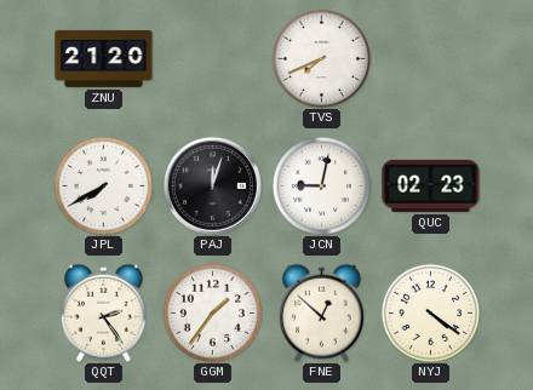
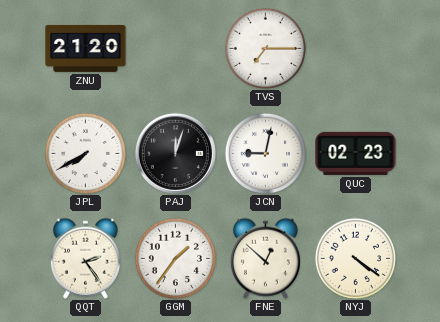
TVS: 7:41 -> 7:15 (265, 48)
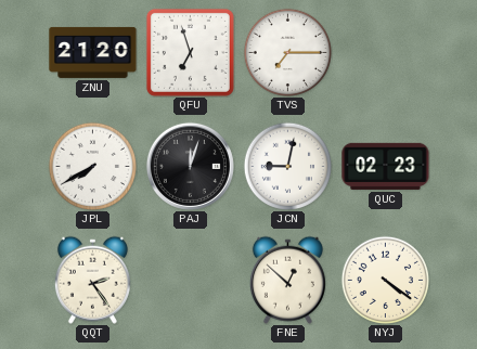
QFU: none -> 6:57 (190, 52)
GGM: 1:36 -> none (175, 258)
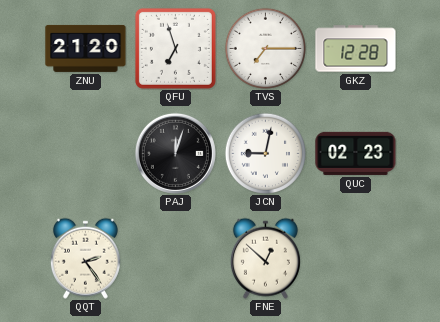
GKZ: none -> 12:28 (356, 49)
JPL: 7:40 -> none (92, 166)
NYJ: 4:21 -> none (385, 280)
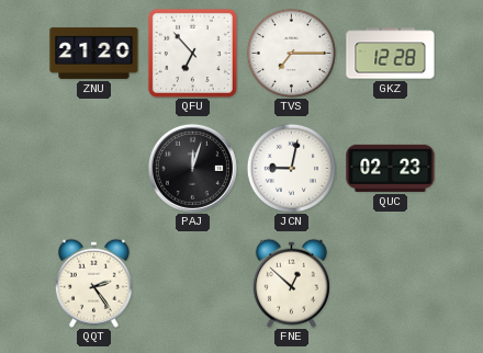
QFU: 6:57 -> 6:53 (192, 53)
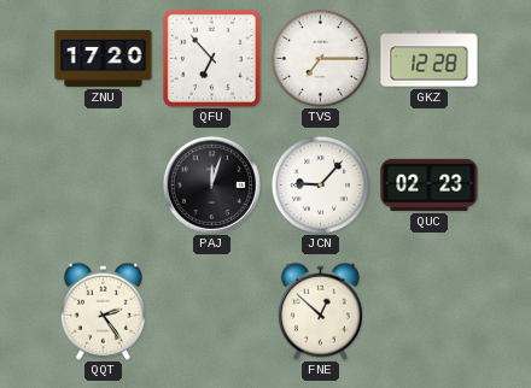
ZNU: 21:20 -> 17:20 (104, 58)
JCN: 9:02 -> 9:07 (320, 184)
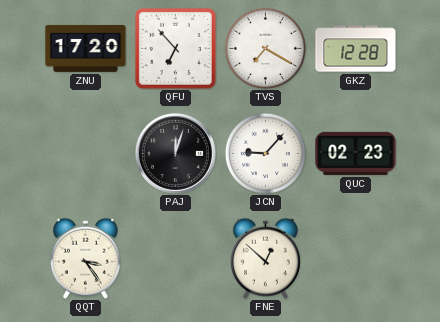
TVS: 7:15 -> 7:20 (265, 48)
QQT: 2:24 -> 3:24 (85, 258)
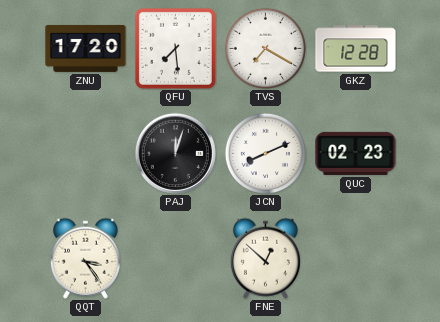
QFU: 6:53 -> 7:29 (175, 48)
JCN: 9:07 -> 8:11 (265, 153)
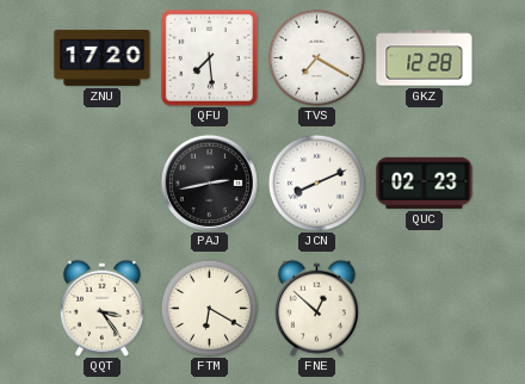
PAJ: 12:03 -> 2:43 (209, 182)
FTM: none -> 6:20 (209, 308)
